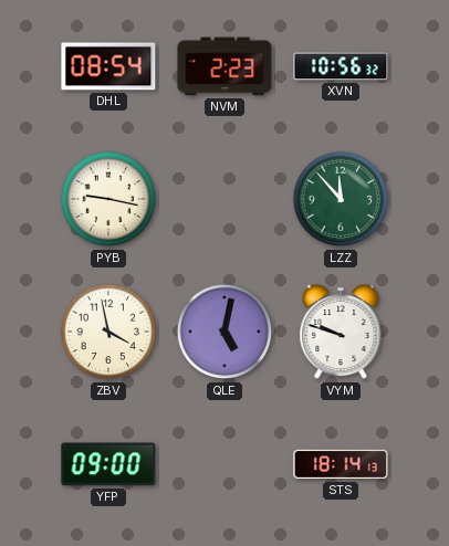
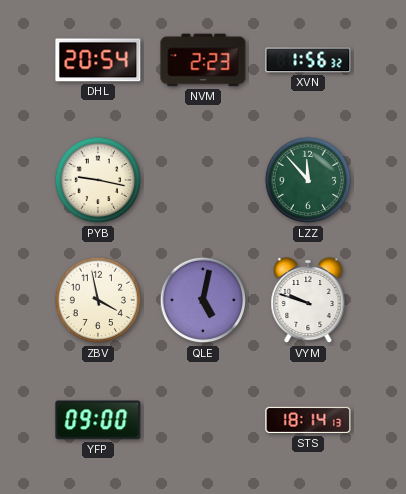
DHL: 08:54 -> 20:54 (98, 60)
XVN: 10:56 -> 1:56 (308, 60)
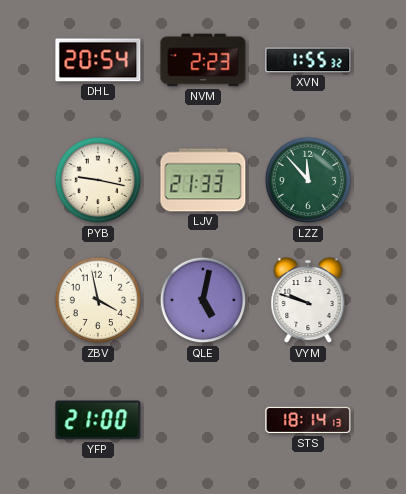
XVN: 1:56 -> 1:55 (308, 60)
LJV: none -> 21:33 (203, 180)
YFP: 09:00 -> 21:00 (98, 420)
